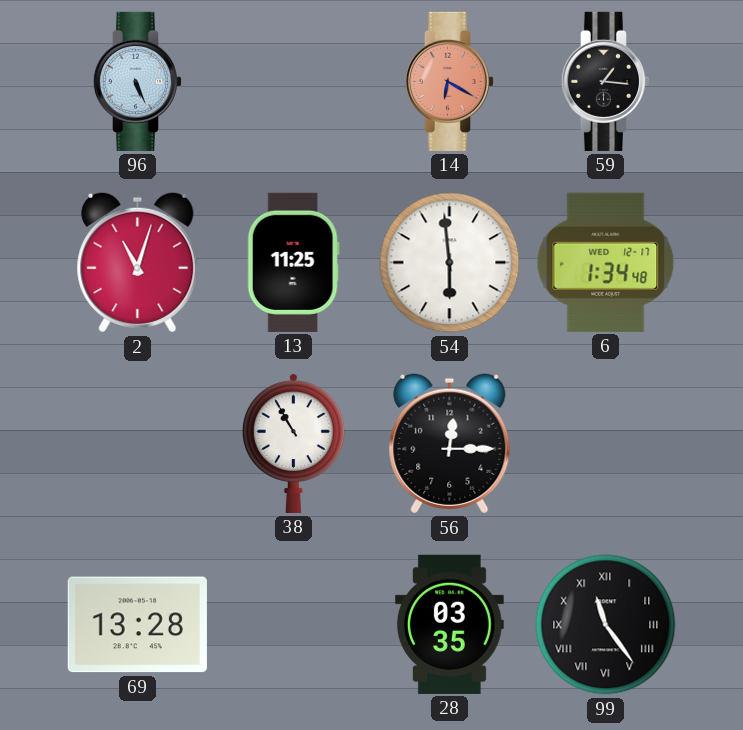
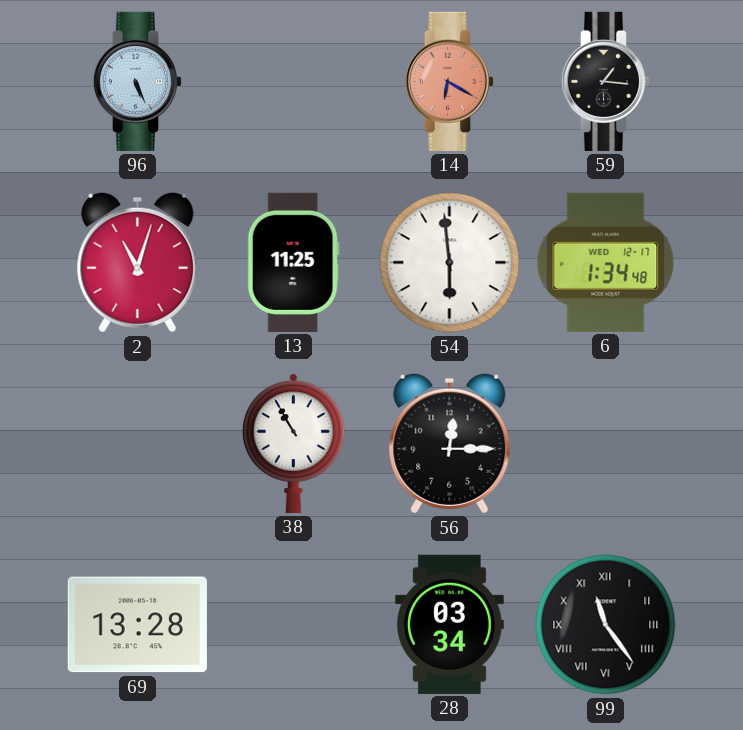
28: 03:35 -> 03:34 (449, 624)
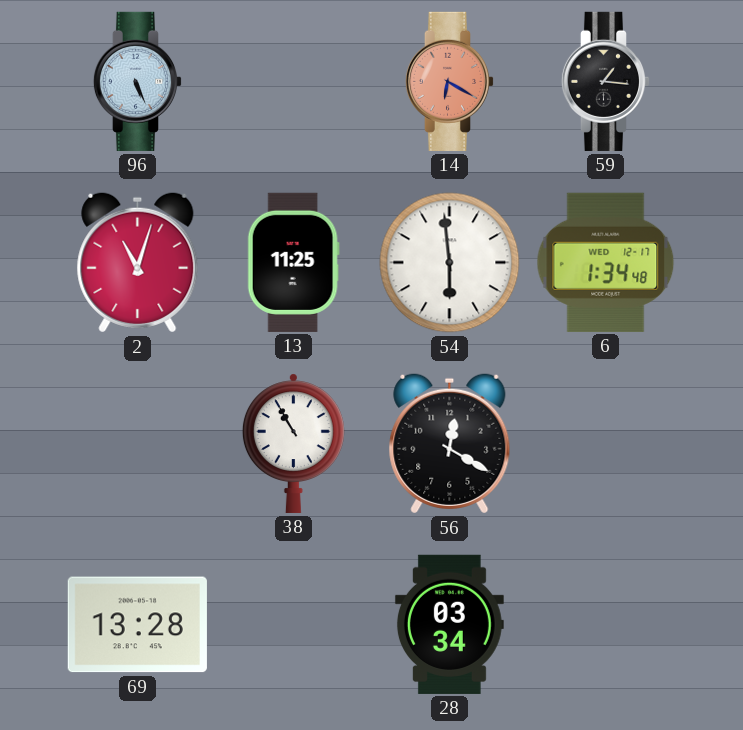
56: 12:15 -> 12:20 (450, 444)
99: 11:24 -> none (606, 625)
